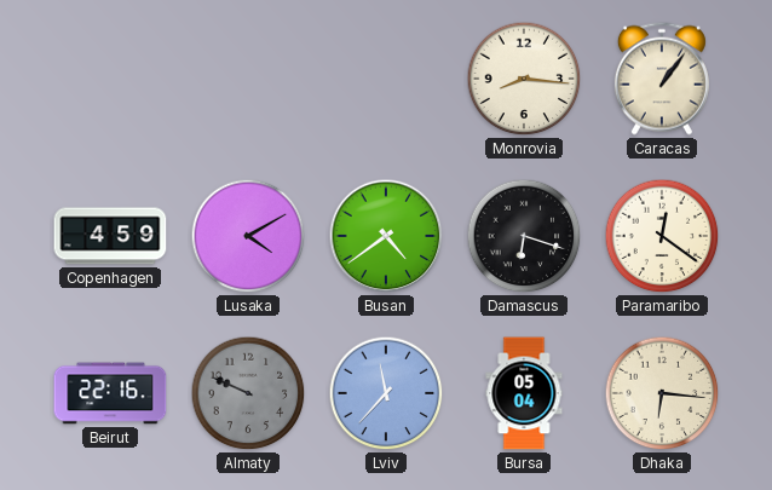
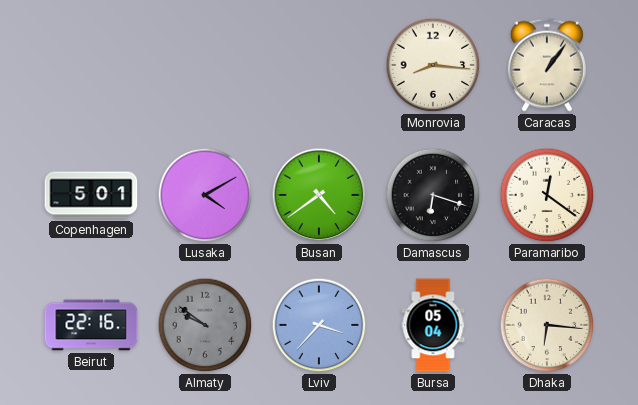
Copenhagen: 4:59 -> 5:01 (91, 195)
Almaty: 9:49 -> 9:51 (205, 325)
Lviv: 11:37 -> 3:37 (319, 325)
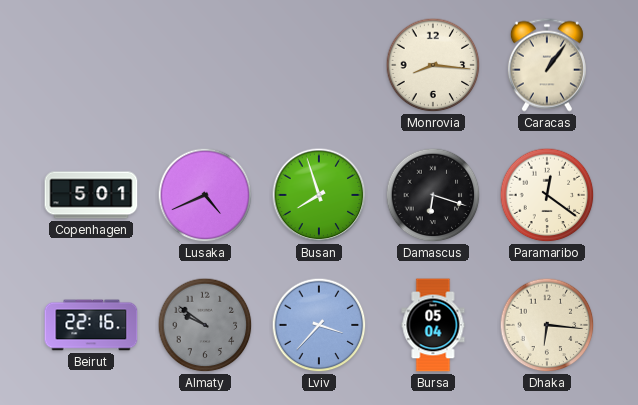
Lusaka: 4:10 -> 4:41 (205, 195)
Busan: 4:39 -> 7:57 (319, 195)
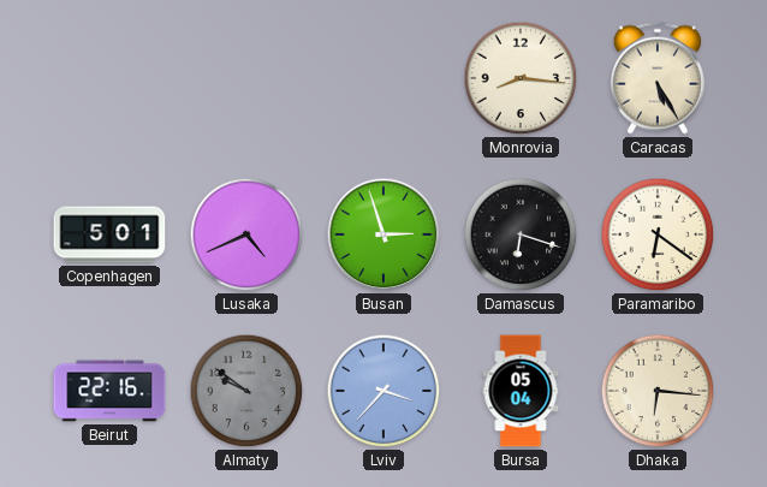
Caracas: 1:06 -> 5:25 (658, 78)
Busan: 7:57 -> 2:57 (383, 234)
Paramaribo: 12:21 -> 6:21 (658, 234)
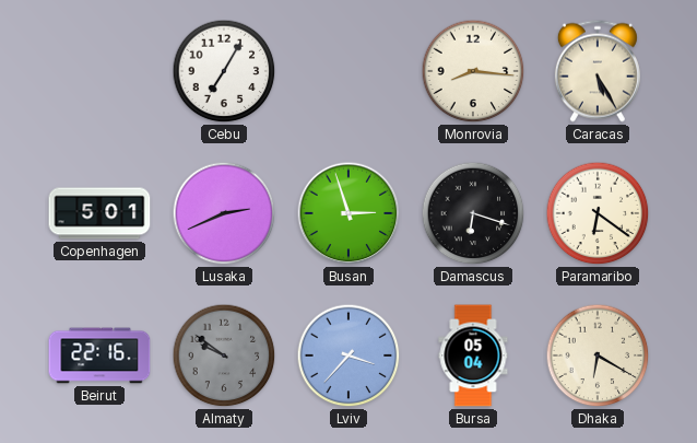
Cebu: none -> 7:05 (224, 71)
Lusaka: 4:41 -> 2:41 (224, 213)
Dhaka: 6:16 -> 6:20 (598, 355)
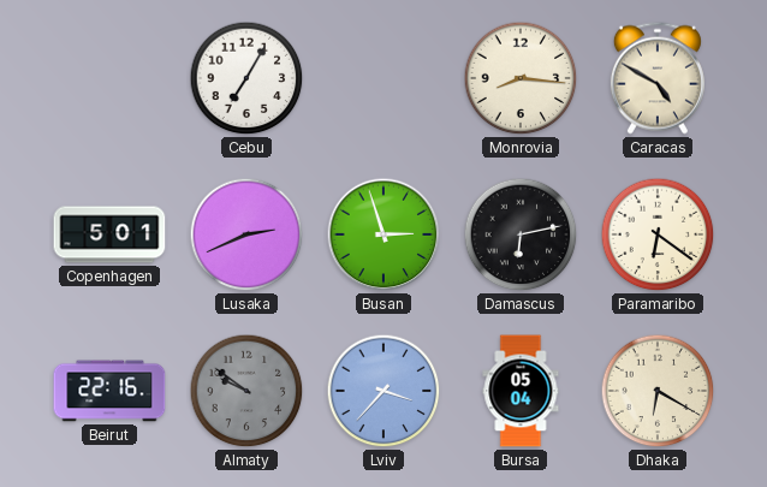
Caracas: 5:25 -> 4:50 (658, 78)
Damascus: 6:18 -> 6:13 (521, 234)
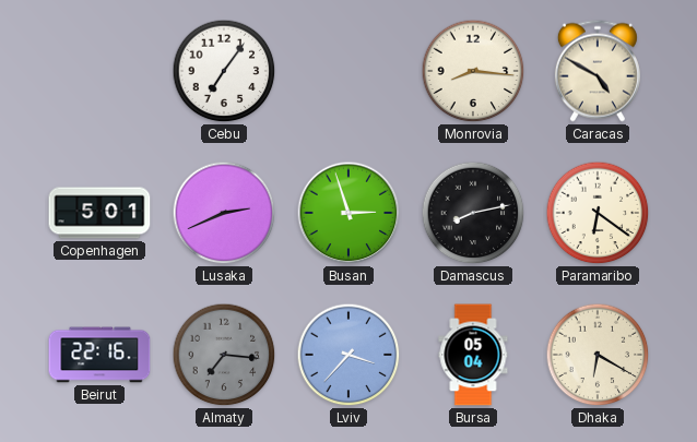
Cebu: 7:05 -> 7:06 (224, 71)
Damascus: 6:13 -> 8:13 (473, 213)
Almaty: 9:51 -> 7:16 (224, 355)
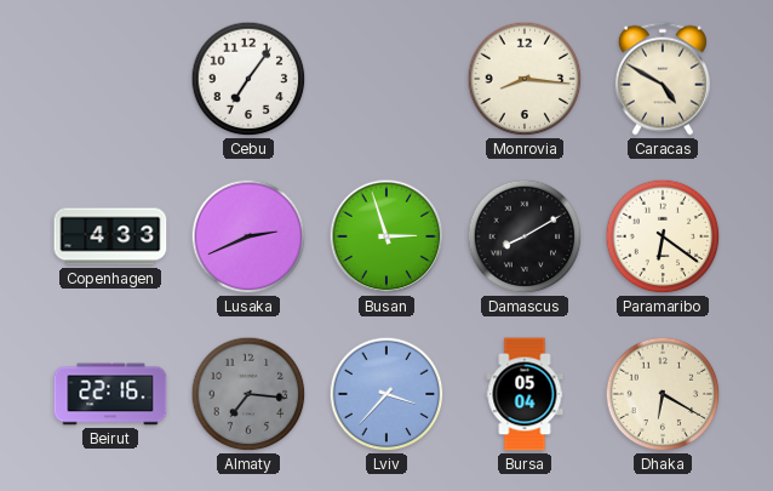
Copenhagen: 5:01 -> 4:33 (110, 236)
Damascus: 8:13 -> 8:10 (525, 236)
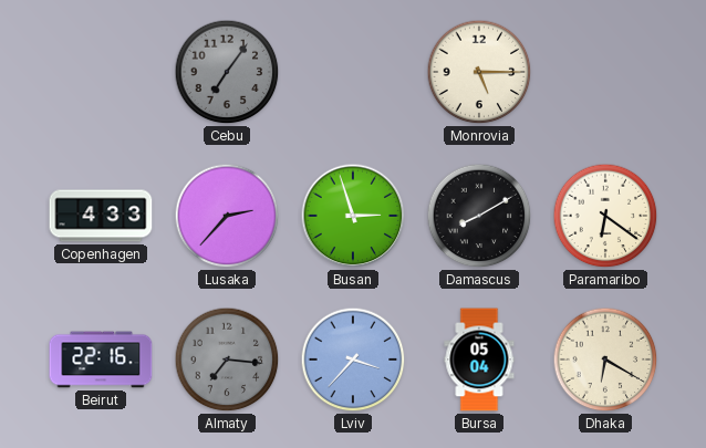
Cebu dial: white -> grey (227, 72)
Monrovia: 8:16 -> 5:15 (479, 72)
Caracas: 4:50 -> none (663, 79)
Lusaka: 2:41 -> 2:37 (227, 216)
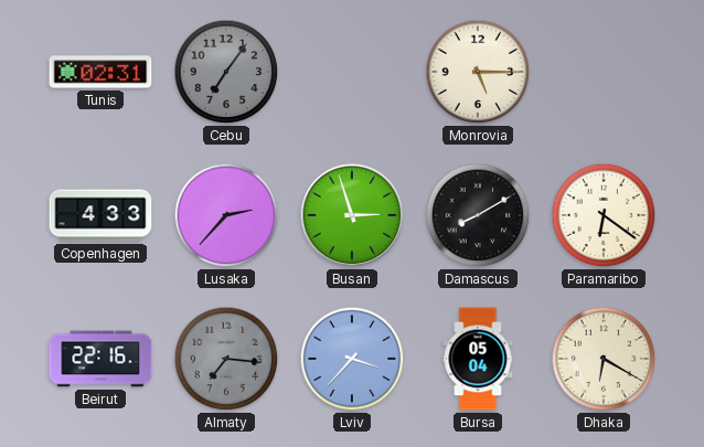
Tunis: none -> 02:31 (100, 72)
